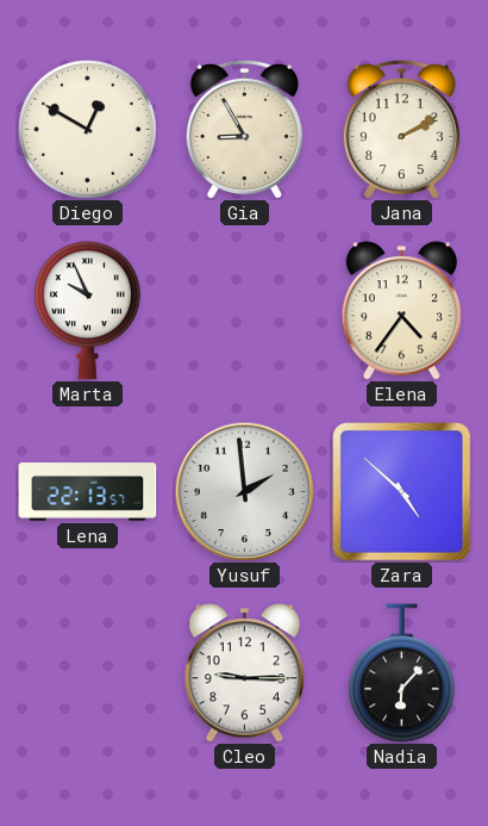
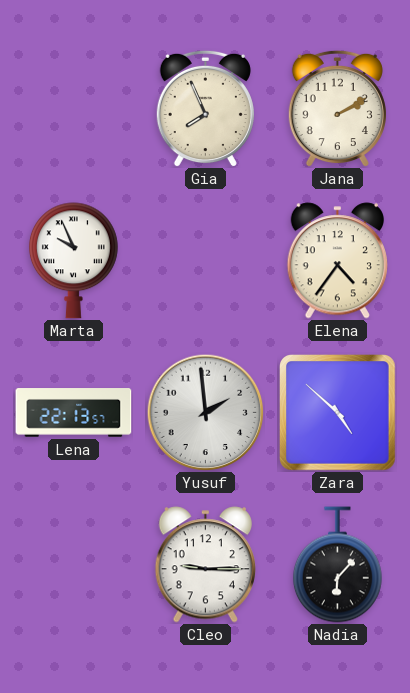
Diego: 12:50 -> none (87, 129)
Gia: 8:55 -> 7:56 (205, 108)
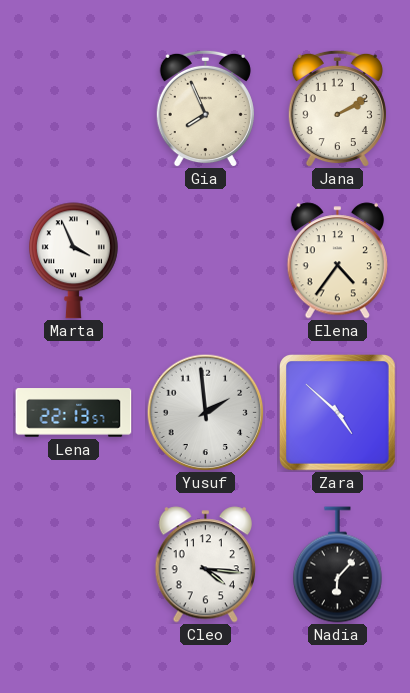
Marta: 9:56 -> 3:56 (73, 261)
Cleo: 9:15 -> 4:16 (205, 565)
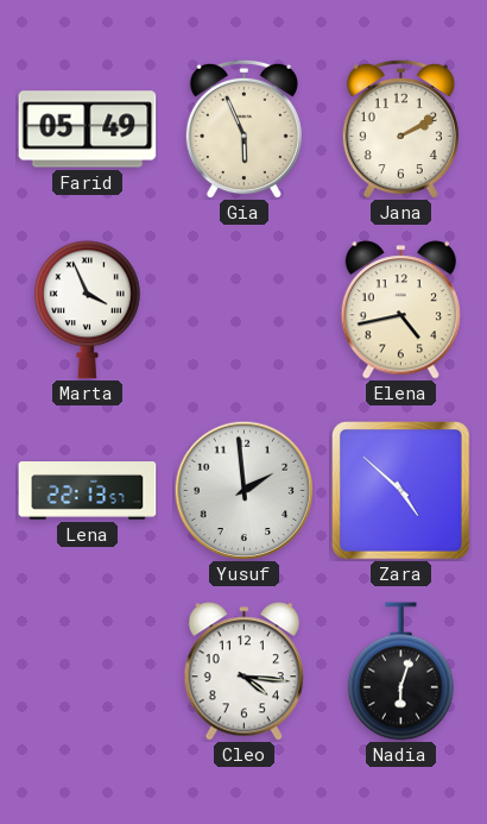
Farid: none -> 05:49 (88, 130)
Gia: 7:56 -> 5:56 (243, 128)
Elena: 4:36 -> 4:43 (400, 310)
Nadia: 6:07 -> 6:03 (400, 672)
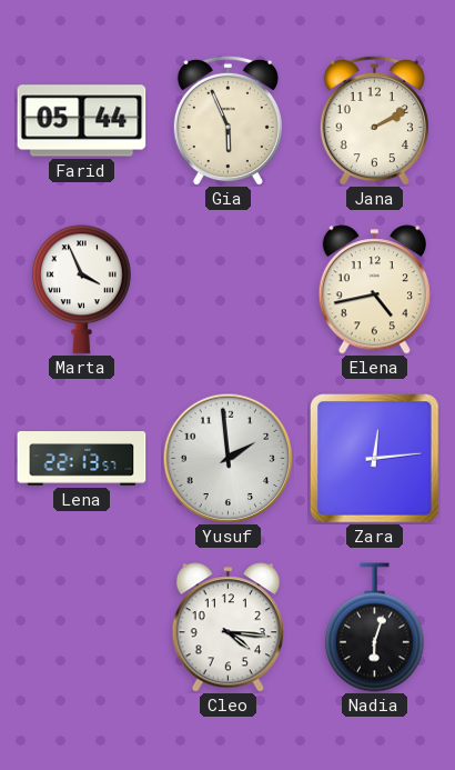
Farid: 05:49 -> 05:44 (82, 121)
Zara: 4:52 -> 12:14 (375, 459)
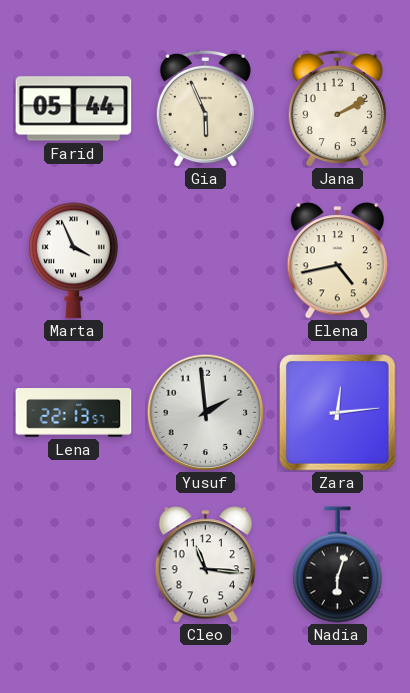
Cleo: 4:16 -> 11:16 (205, 565)
